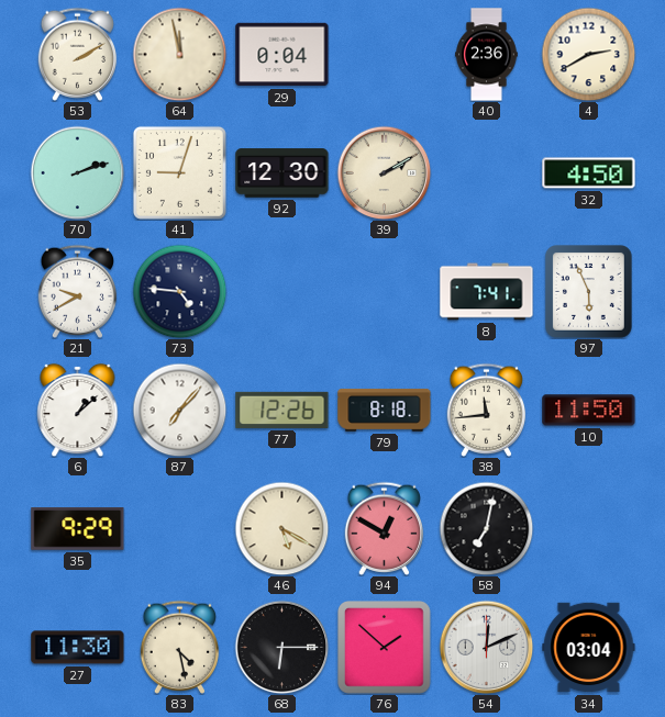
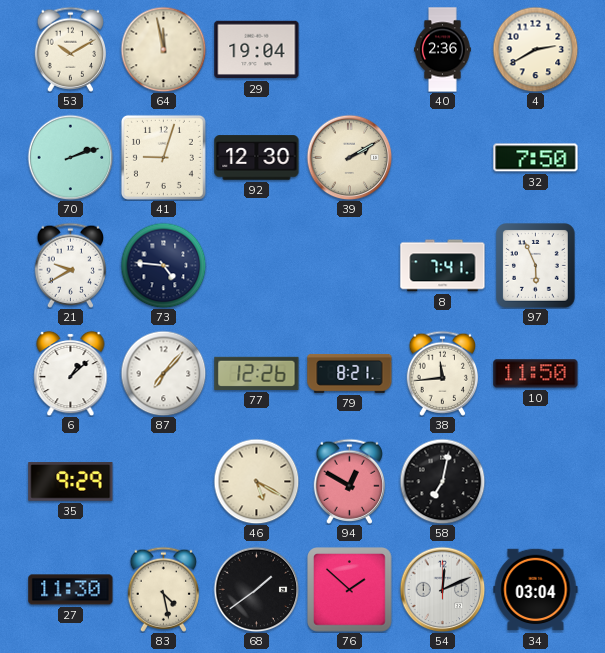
53: 2:10 -> 10:10 (71, 49)
29: 0:04 -> 19:04 (257, 50)
32: 4:50 -> 7:50 (536, 158)
79: 8:18 -> 8:21 (350, 373)
68: 6:15 -> 1:39 (256, 589)
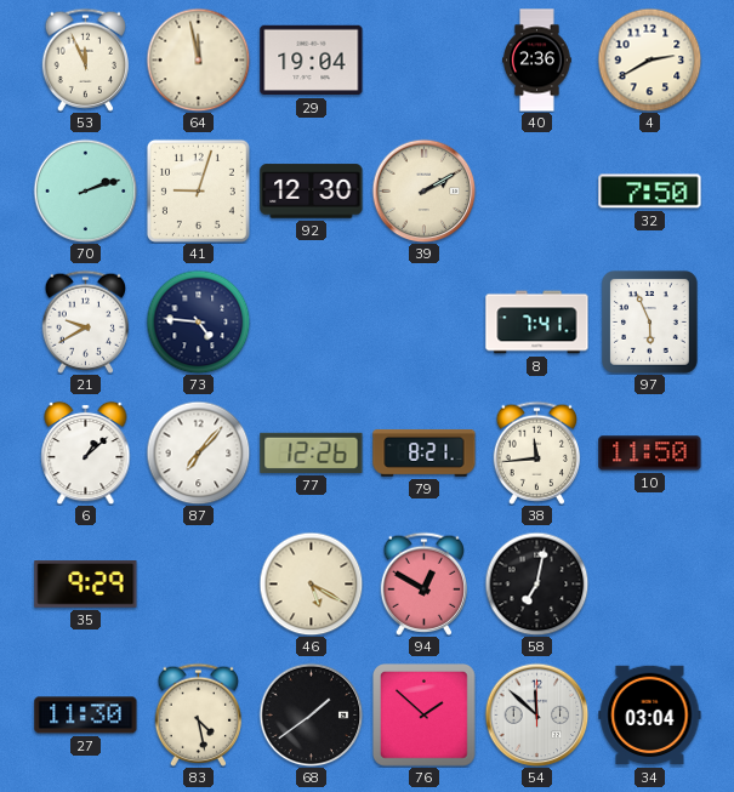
53: 10:10 -> 11:56 (86, 59)
54: 12:11 -> 11:52 (536, 714)
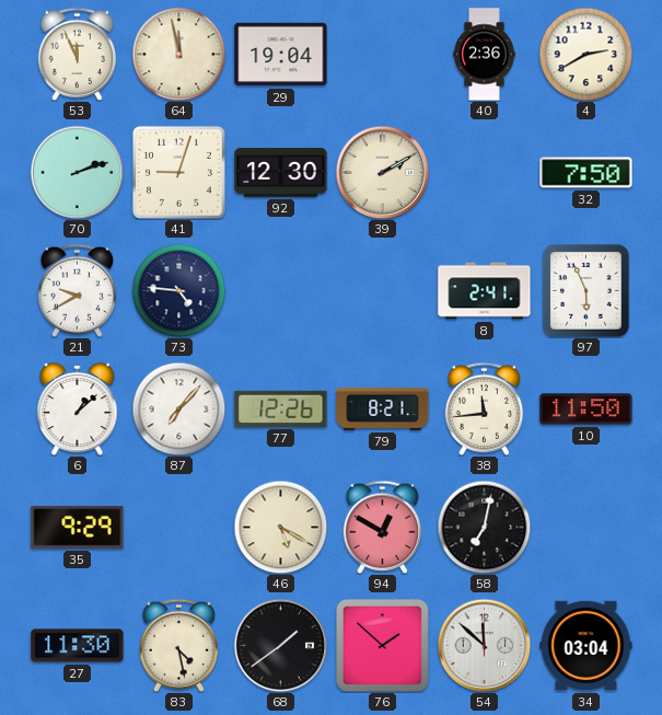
8: 7:41 -> 2:41 (485, 291)
